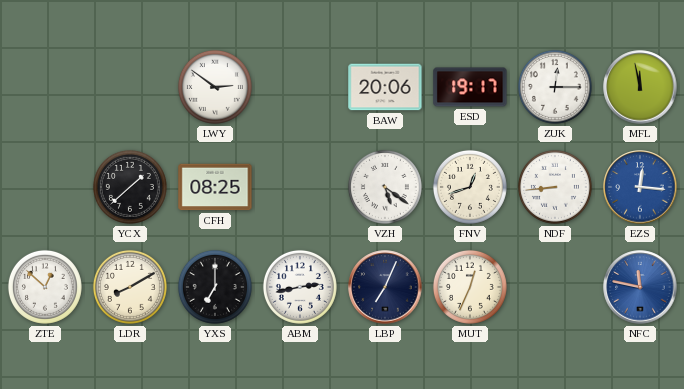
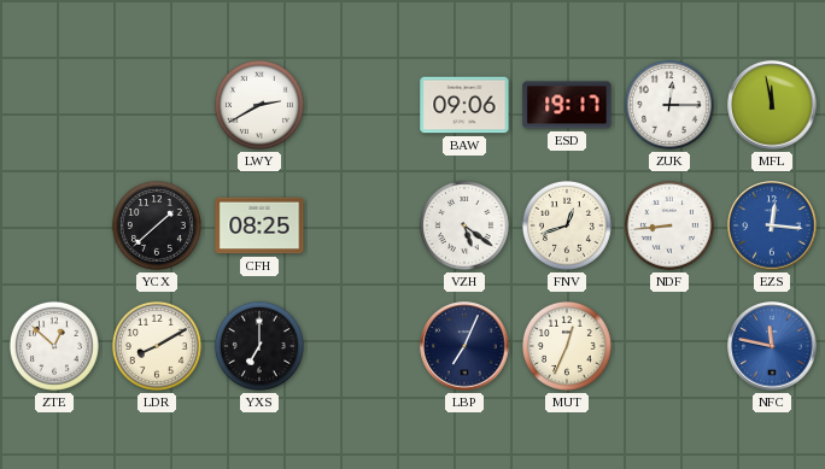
LWY: 2:51 -> 2:40 (259, 105)
BAW: 20:06 -> 09:06 (464, 105)
ABM: 2:43 -> none (300, 287)
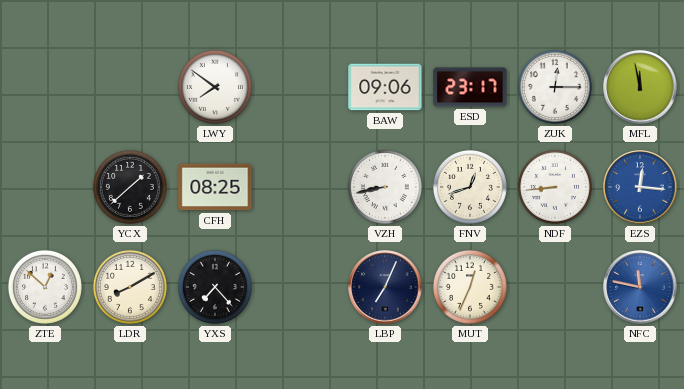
LWY: 2:40 -> 7:51 (215, 87)
ESD: 19:17 -> 23:17 (470, 87)
VZH: 5:21 -> 8:43 (385, 187)
YXS: 7:00 -> 7:23 (215, 287)
